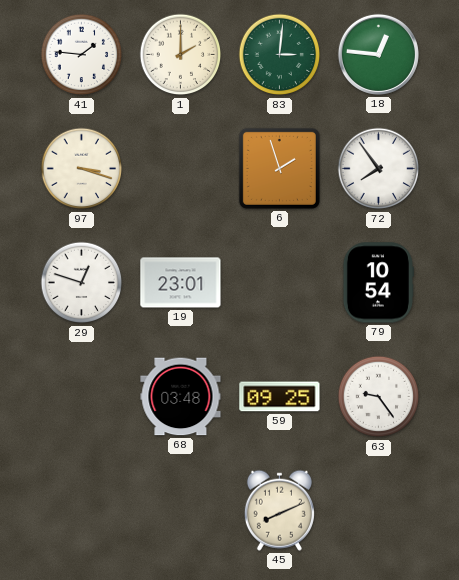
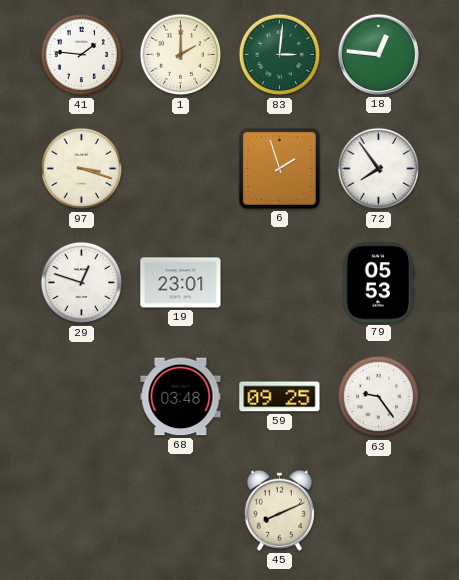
79: 10:54 -> 05:53 (378, 283)
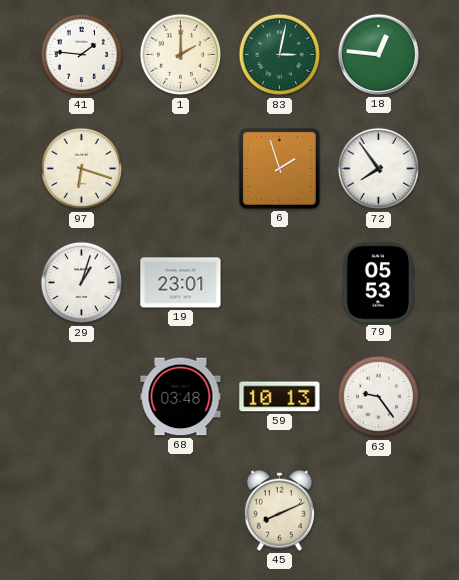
83: 3:01 -> 3:02 (280, 55)
97: 3:18 -> 6:18 (82, 169)
29: 12:48 -> 1:03 (82, 283)
59: 09:25 -> 10:13 (280, 397)
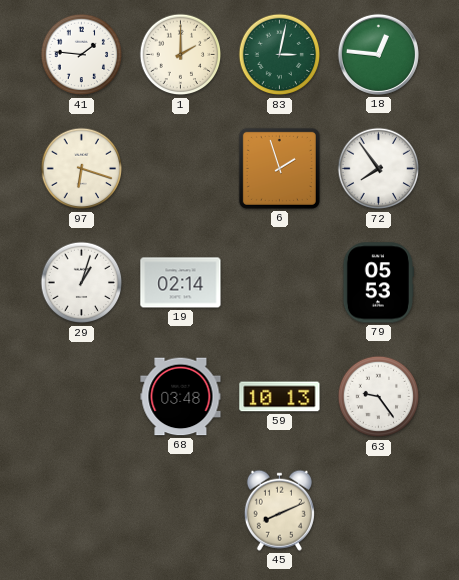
19: 23:01 -> 02:14 (181, 283)
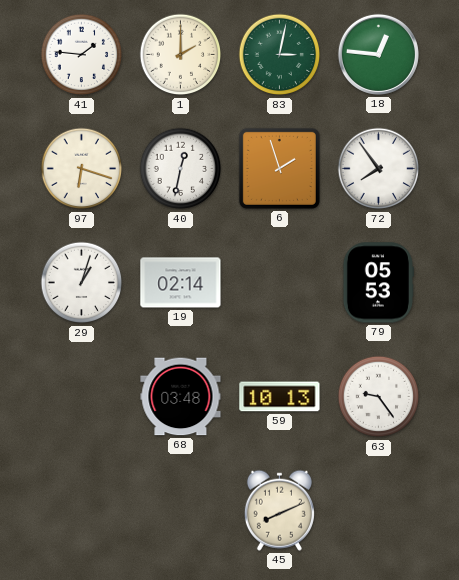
40: none -> 12:32 (181, 169)
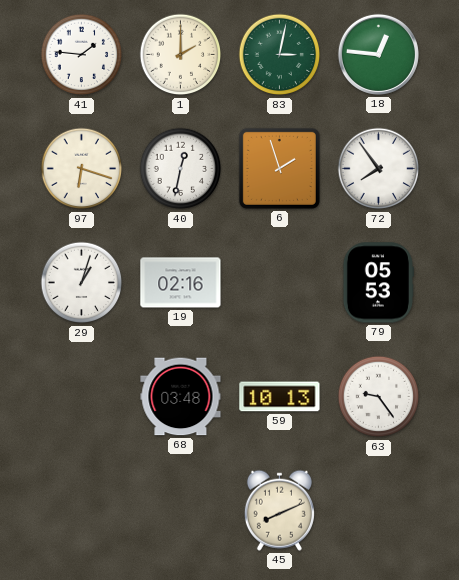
19: 02:14 -> 02:16 (181, 283)
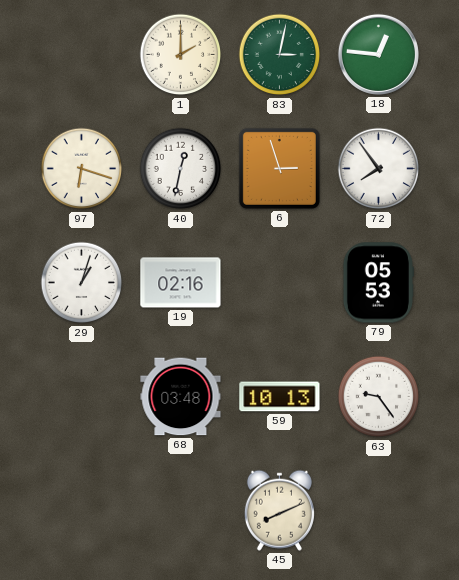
41: 1:46 -> none (82, 55)
6: 1:57 -> 2:57 (279, 168)
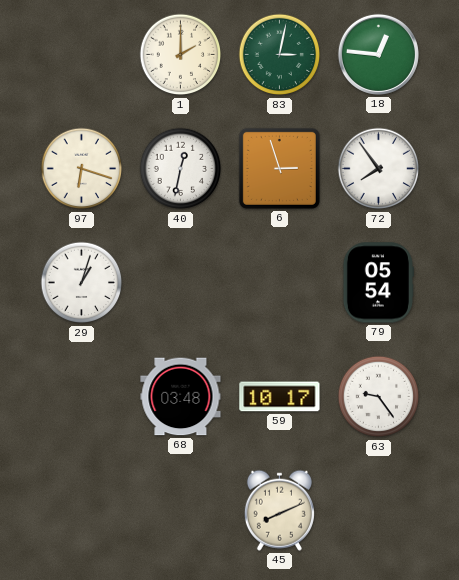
19: 02:16 -> none (181, 283)
79: 05:53 -> 05:54 (378, 283)
59: 10:13 -> 10:17 (280, 397)
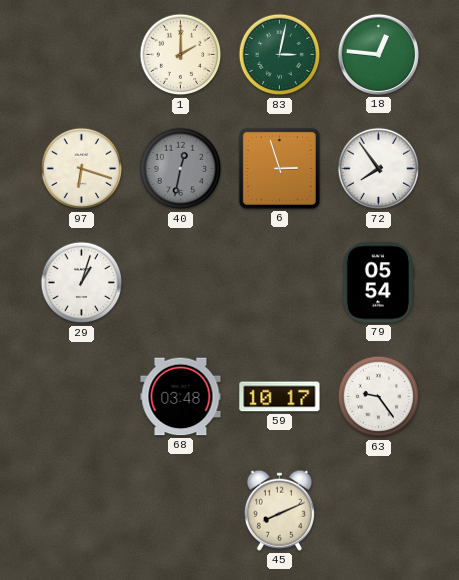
40 dial: white -> grey (181, 169)
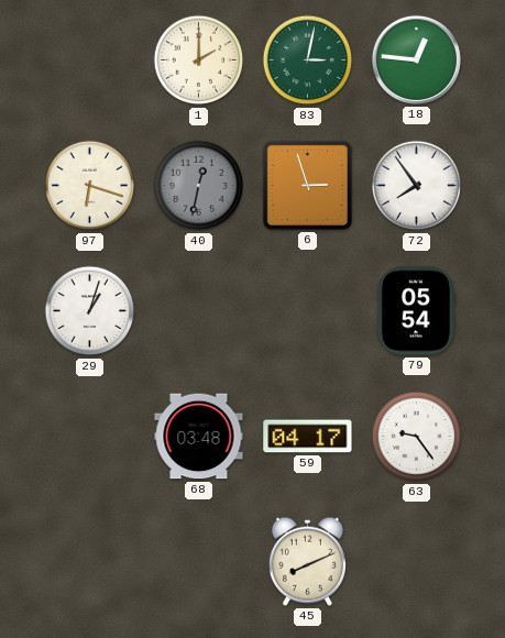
59: 10:17 -> 04:17 (308, 437)
